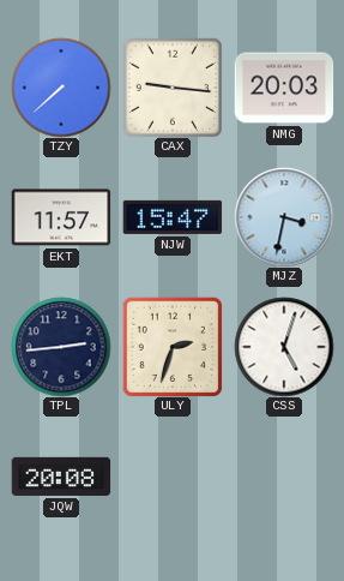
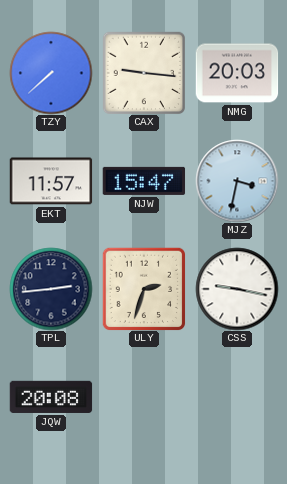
CSS: 5:03 -> 9:17 (237, 289)
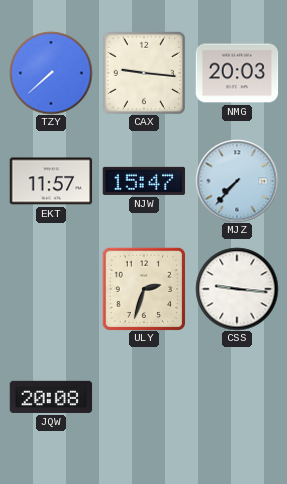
MJZ: 3:32 -> 7:37 (237, 181)
TPL: 2:44 -> none (51, 289)
CSS: 9:17 -> 9:16 (237, 289)
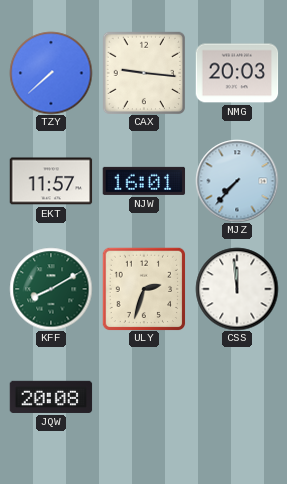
NJW: 15:47 -> 16:01 (144, 181)
KFF: none -> 8:10 (51, 289)
CSS: 9:16 -> 11:59 (237, 289)
